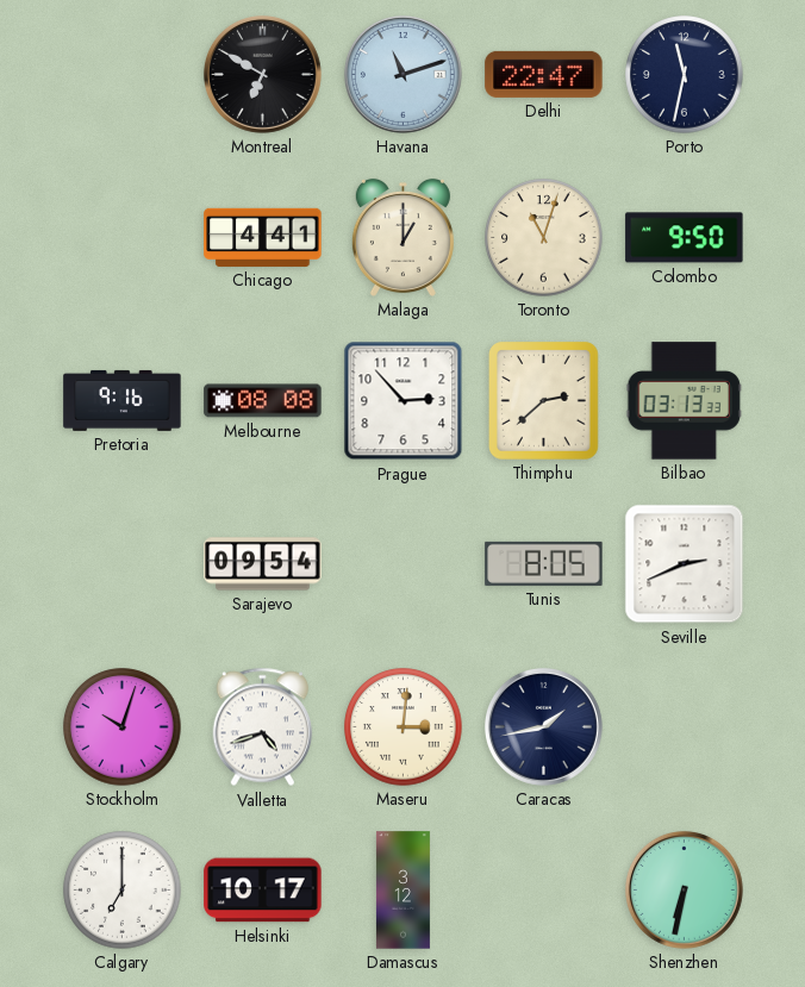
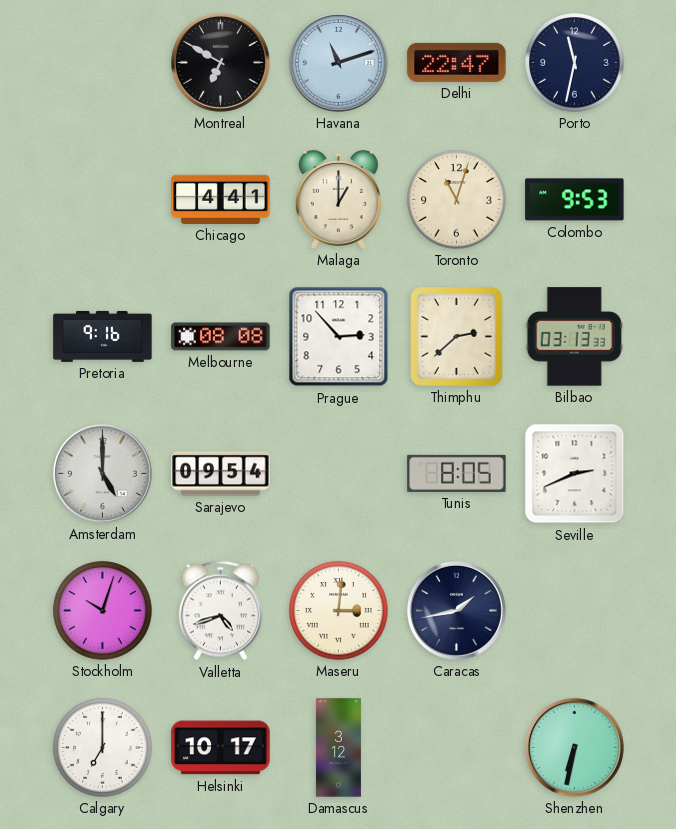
Colombo: 9:50 -> 9:53 (575, 200)
Amsterdam: none -> 5:00 (102, 473)
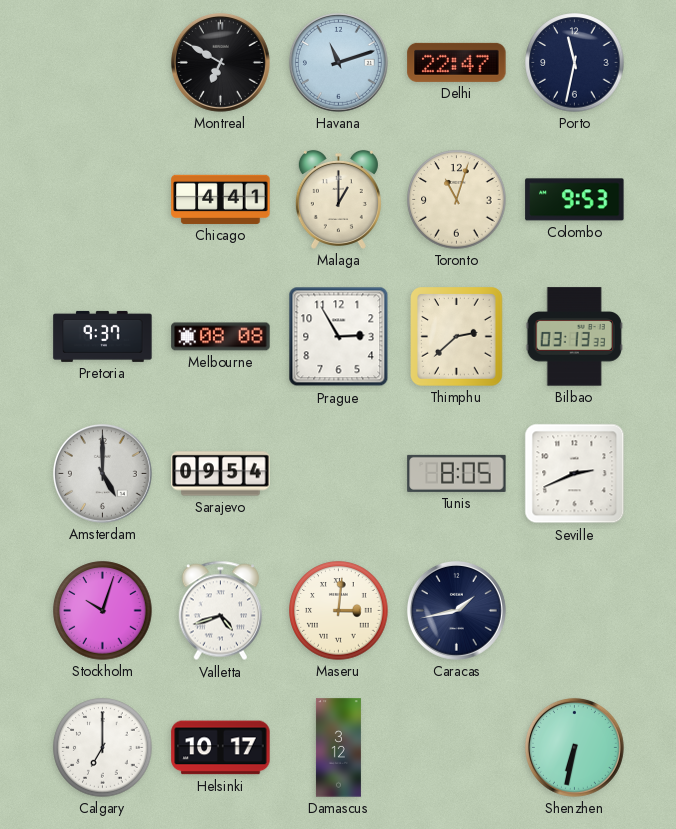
Pretoria: 9:16 -> 9:37 (103, 336)
Prague: 2:53 -> 2:55 (339, 337)
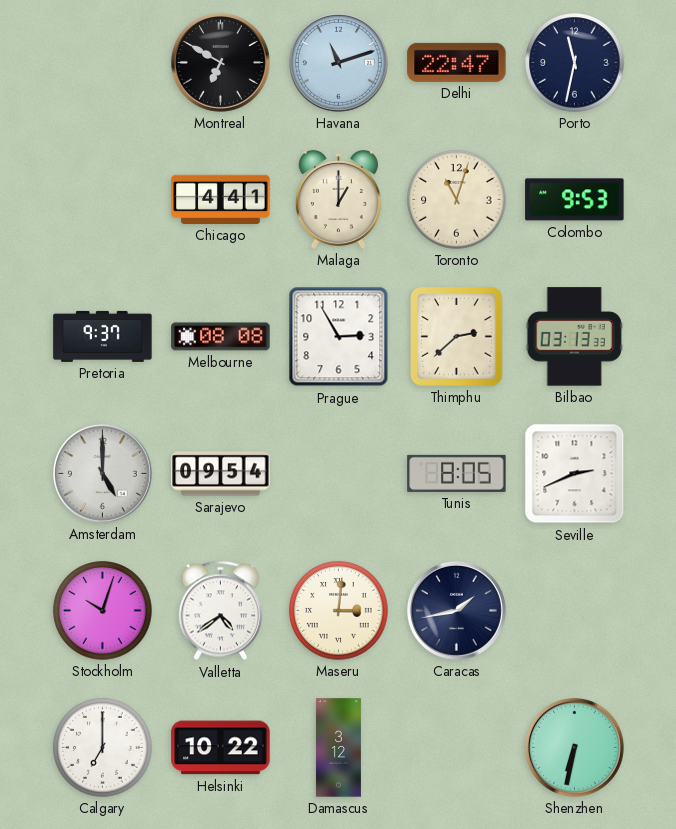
Valletta: 4:42 -> 4:39 (221, 611)
Helsinki: 10:17 -> 10:22 (221, 748)
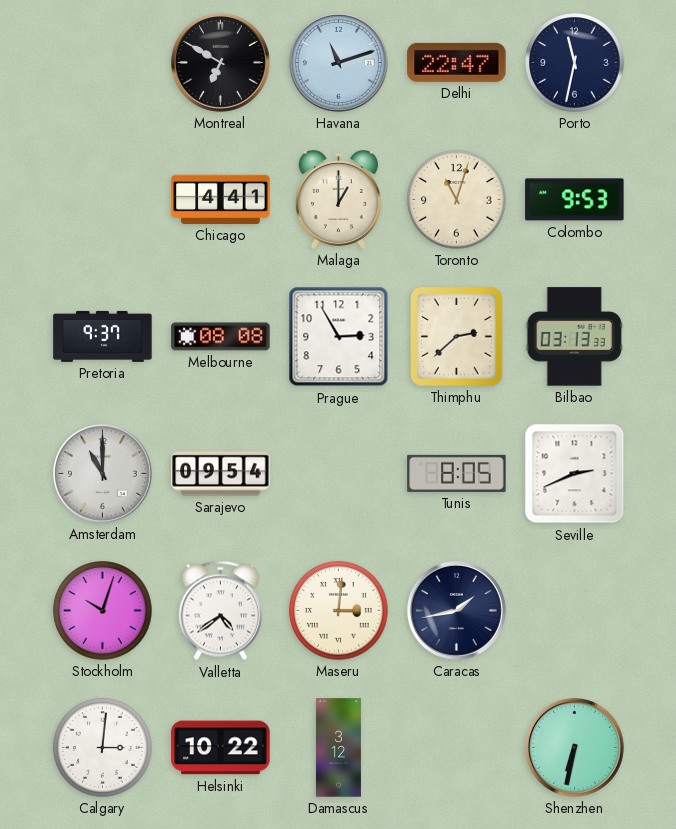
Amsterdam: 5:00 -> 11:00 (102, 473)
Calgary: 7:00 -> 3:01 (103, 748)
